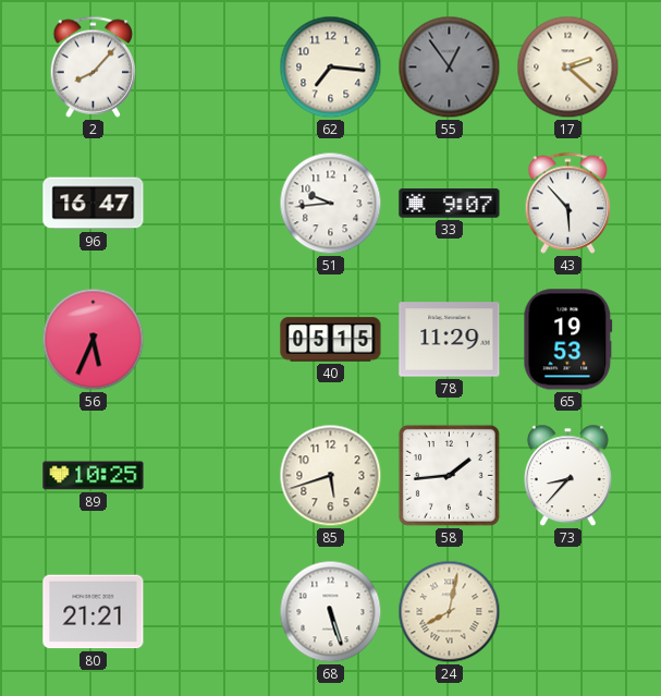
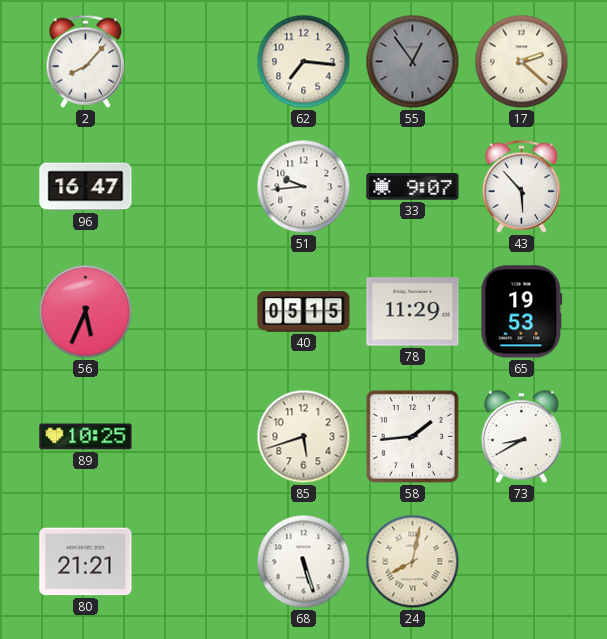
73: 8:37 -> 8:40 (521, 437)
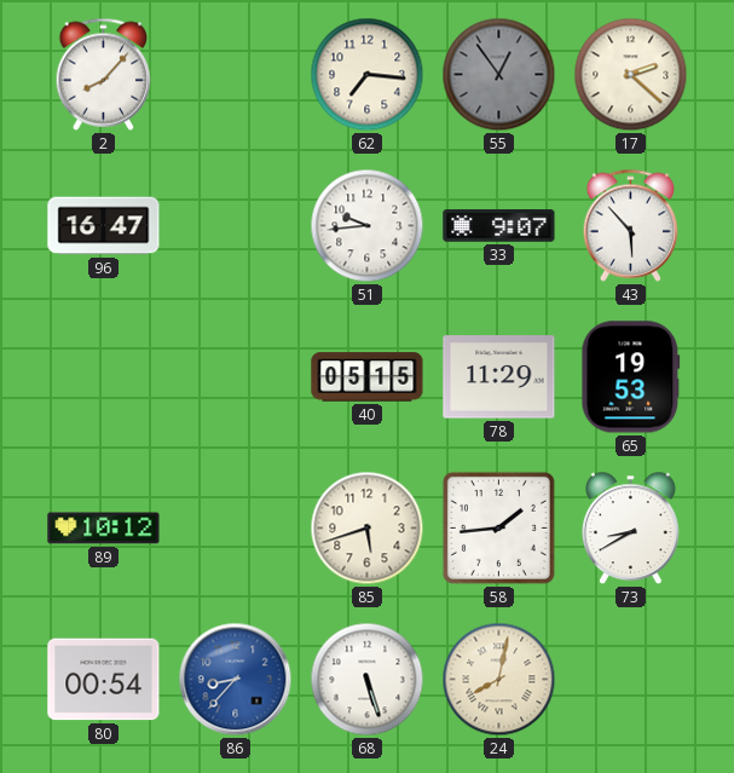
56: 5:34 -> none (86, 312)
89: 10:25 -> 10:12 (104, 529)
80: 21:21 -> 00:54 (104, 680)
86: none -> 8:37 (236, 680)
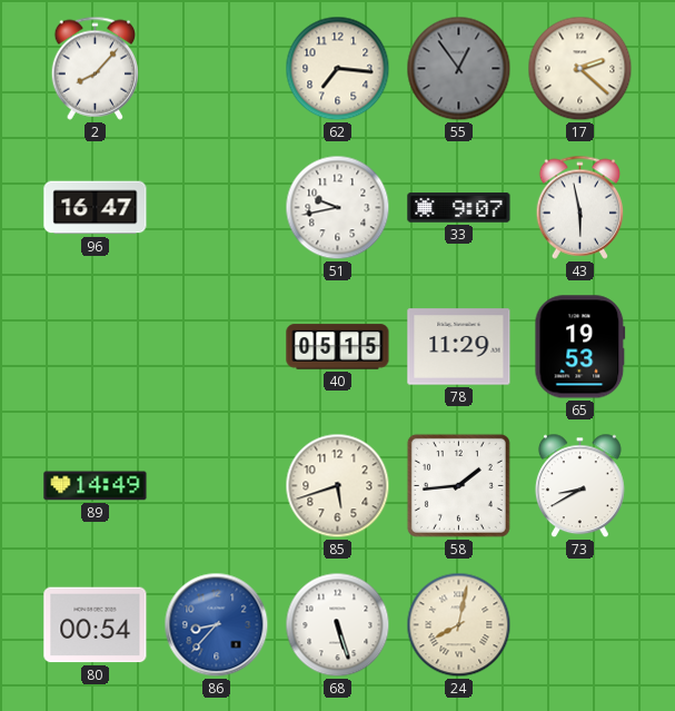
51: 9:44 -> 9:43 (338, 208)
43: 5:53 -> 5:58 (580, 207)
89: 10:12 -> 14:49 (96, 486)
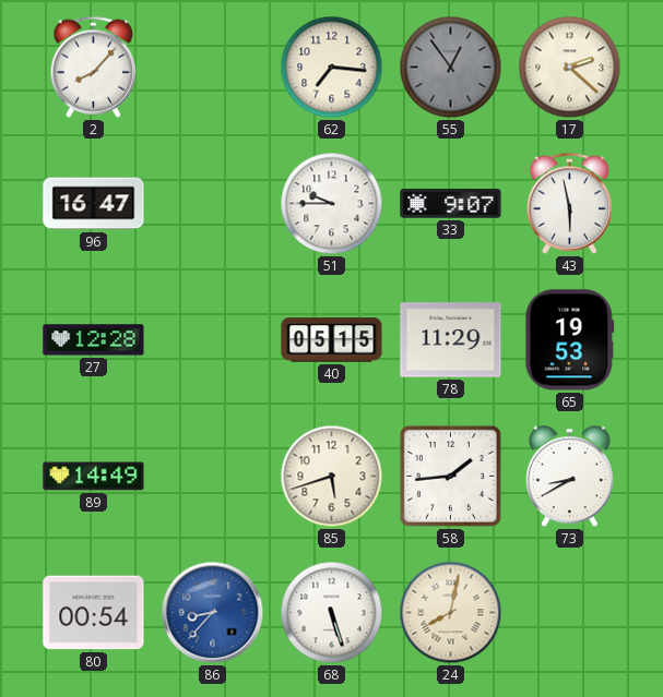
51: 9:43 -> 9:45 (332, 204)
27: none -> 12:28 (94, 340)
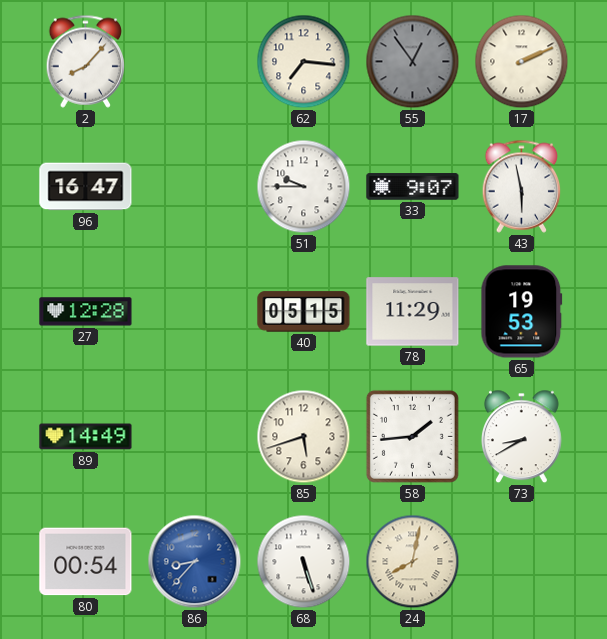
17: 2:22 -> 2:11 (522, 62)
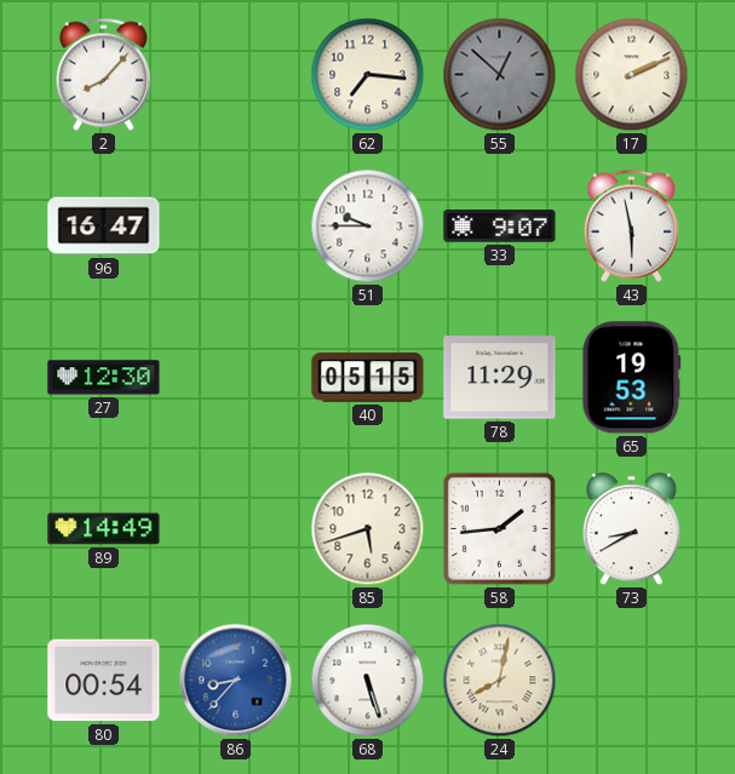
55: 12:54 -> 12:52 (500, 75)
27: 12:28 -> 12:30 (104, 378)
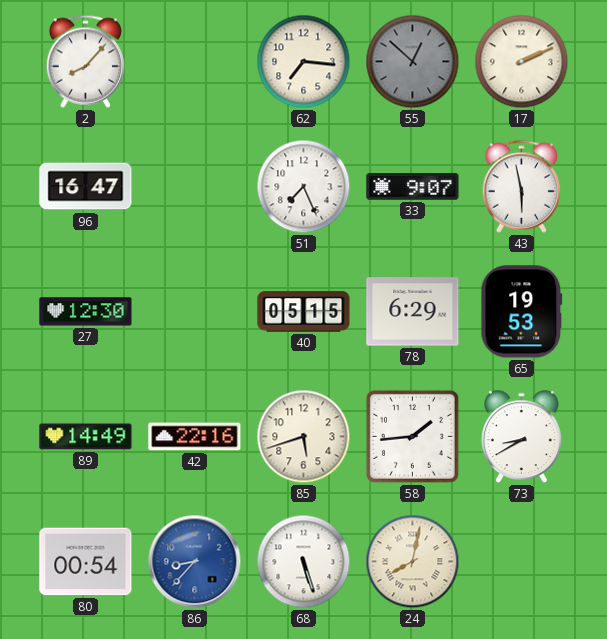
51: 9:45 -> 7:26 (304, 187)
78: 11:29 -> 6:29 (413, 312)
42: none -> 22:16 (195, 437)
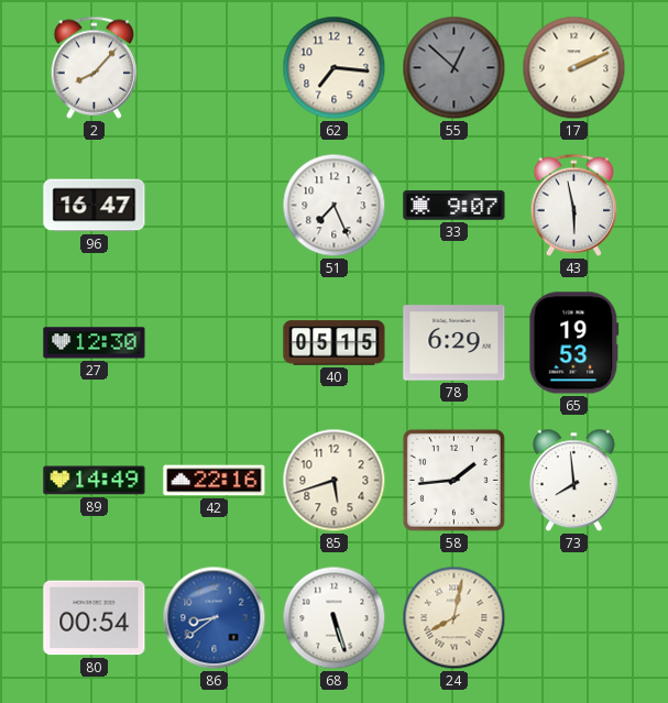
73: 8:40 -> 7:59 (573, 481)
86: 8:37 -> 8:39 (215, 618)
